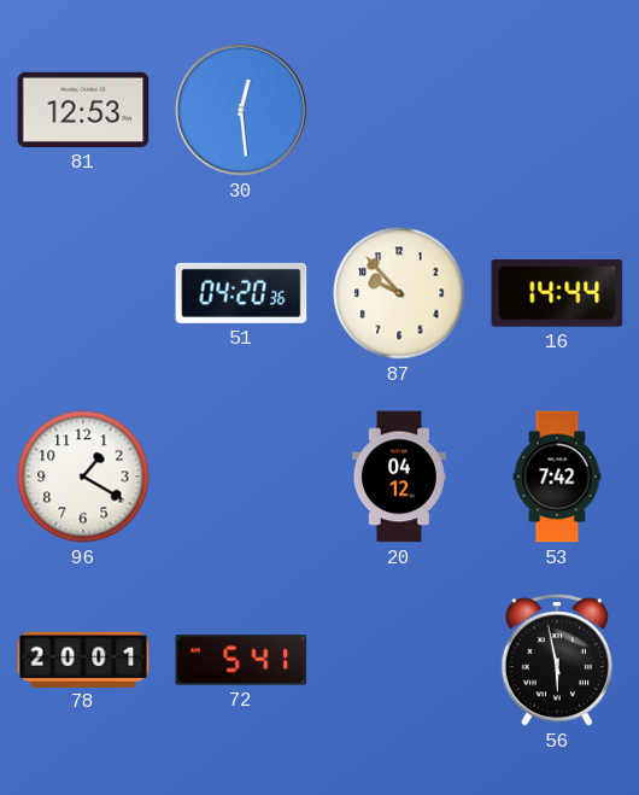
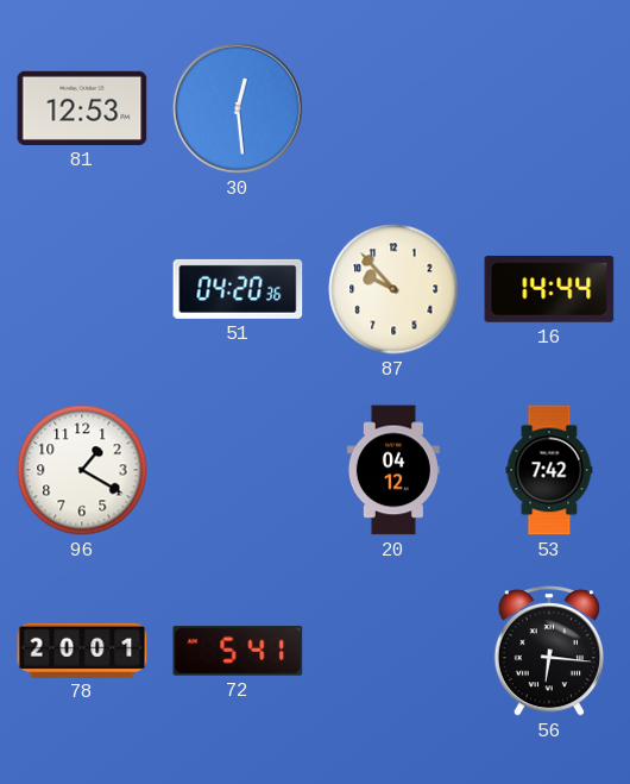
56: 5:58 -> 6:16 (549, 651)
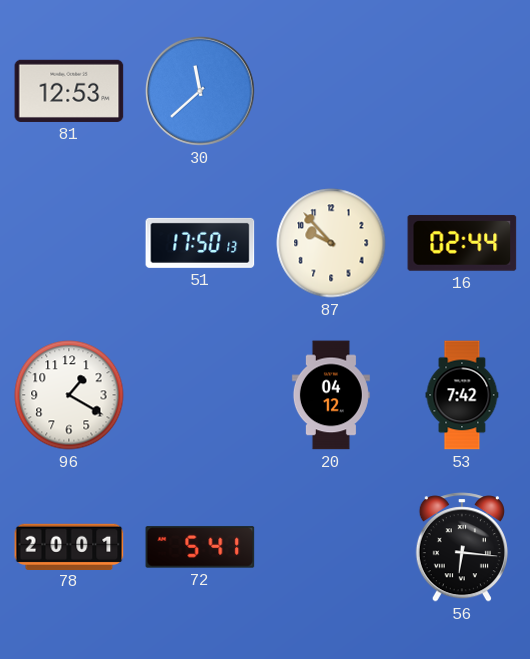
30: 12:29 -> 11:38 (200, 91)
51: 04:20 -> 17:50 (200, 243)
16: 14:44 -> 02:44 (462, 243)
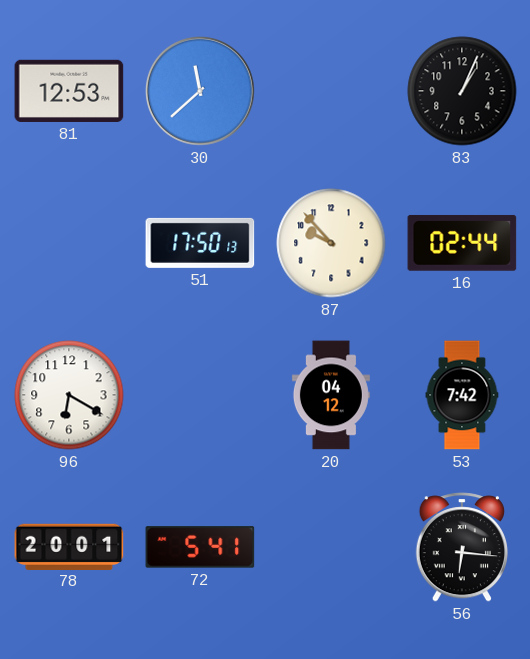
83: none -> 1:04 (462, 91)
96: 1:20 -> 6:20 (69, 395)
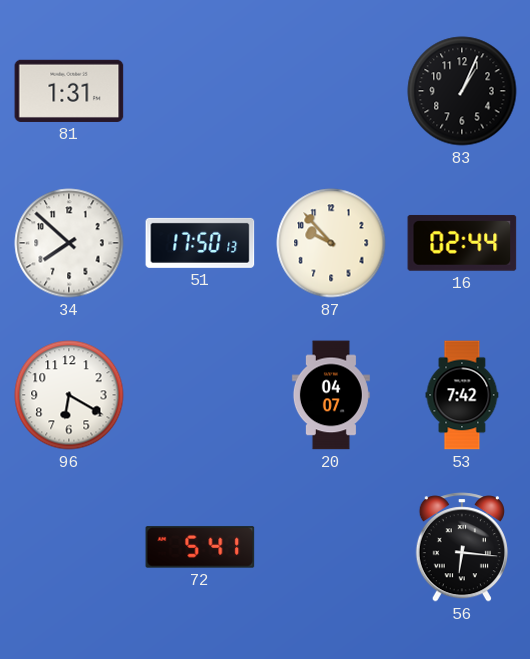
81: 12:53 -> 1:31 (69, 91)
30: 11:38 -> none (200, 91)
34: none -> 7:52 (69, 243)
20: 04:12 -> 04:07 (331, 395)
78: 20:01 -> none (69, 546)
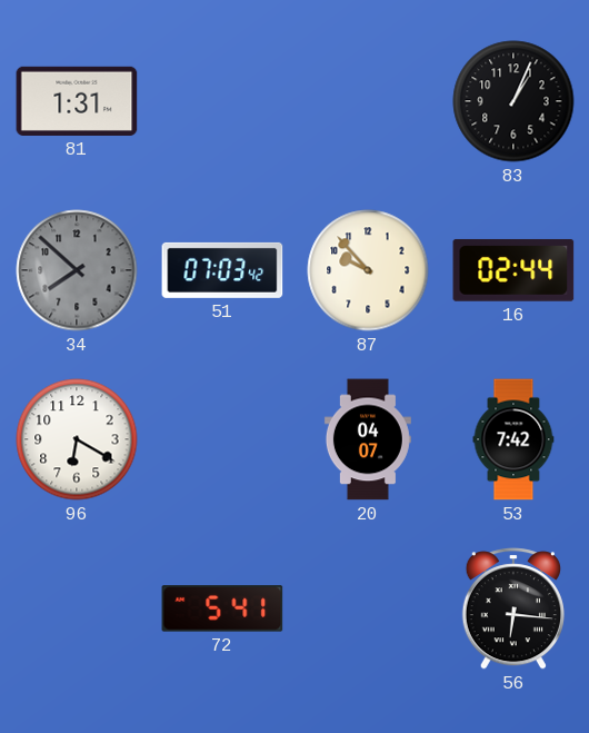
34 dial: white -> grey (77, 270)
51: 17:50 -> 07:03 (222, 270)
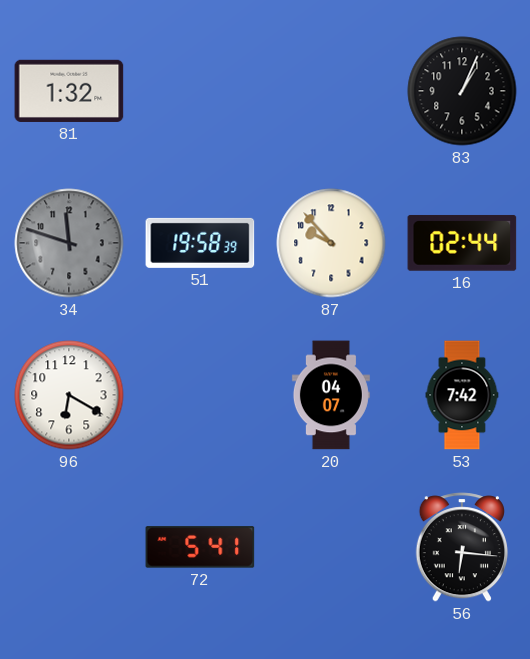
81: 1:31 -> 1:32 (69, 91)
34: 7:52 -> 11:48 (69, 243)
51: 07:03 -> 19:58 (200, 243)
